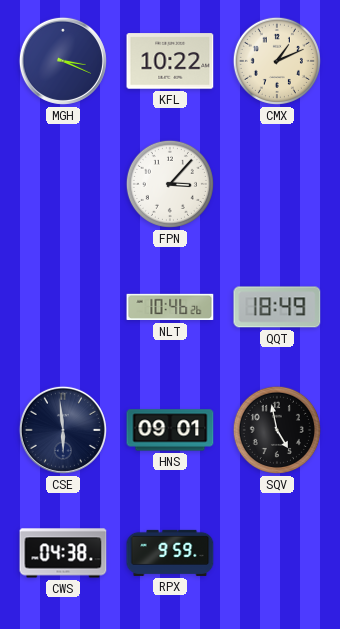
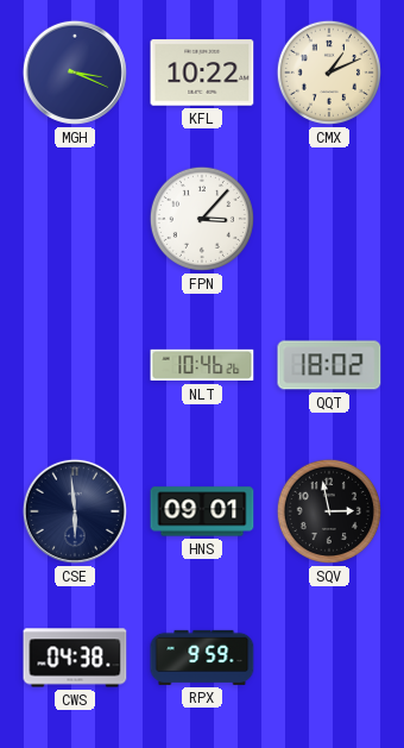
QQT: 18:49 -> 18:02 (329, 365)
SQV: 4:58 -> 2:58 (329, 511)
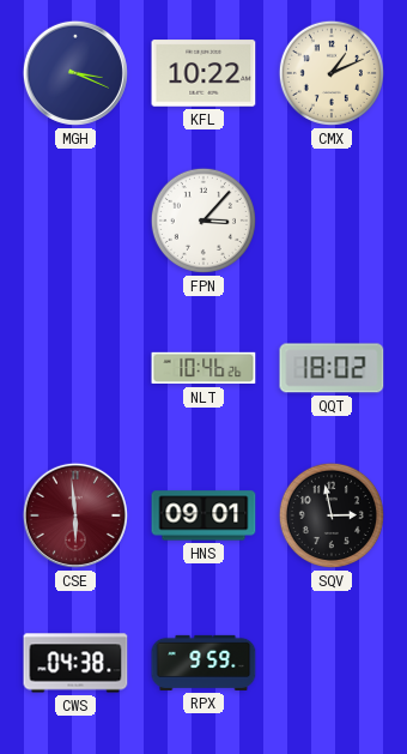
CSE dial: navy -> burgundy (75, 515)
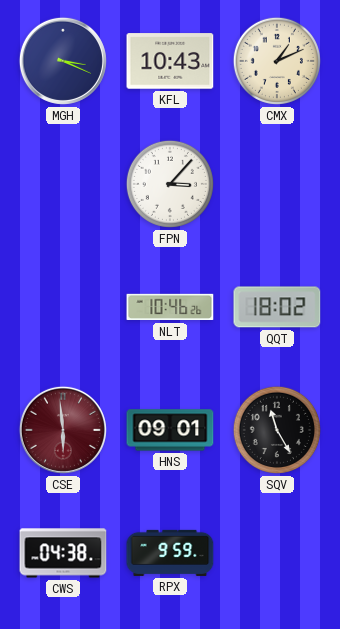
KFL: 10:22 -> 10:43 (170, 61)
SQV: 2:58 -> 11:25 (277, 430)
